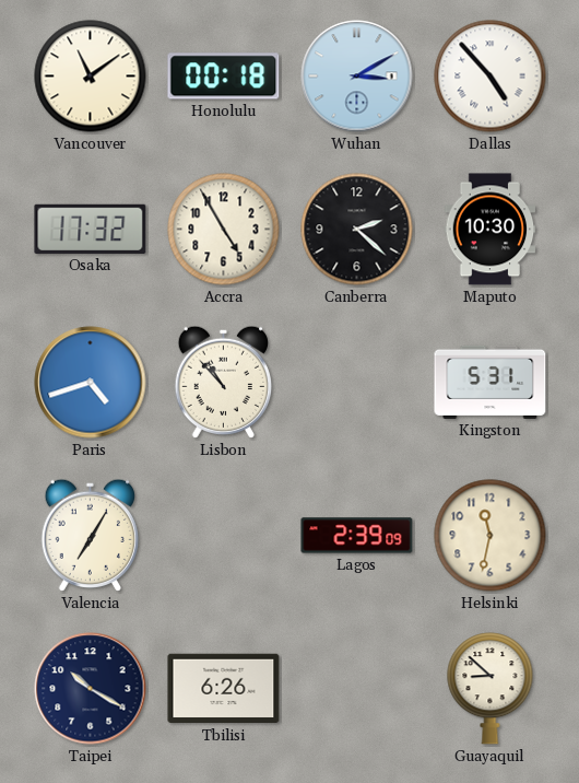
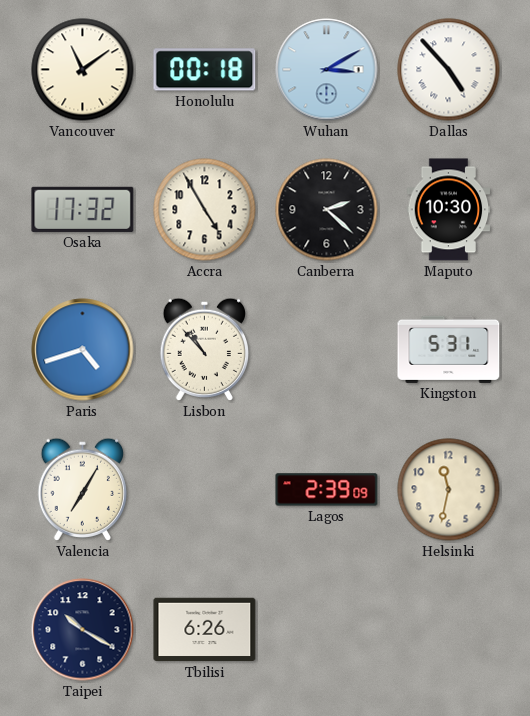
Guayaquil: 8:52 -> none (491, 689)
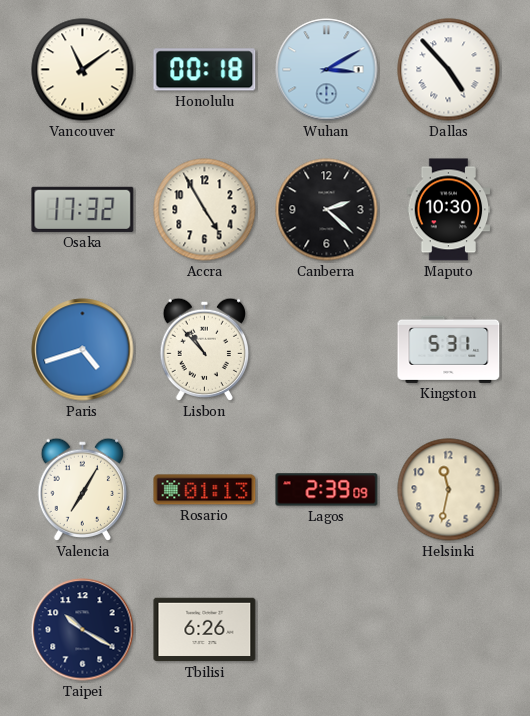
Rosario: none -> 01:13 (205, 490)
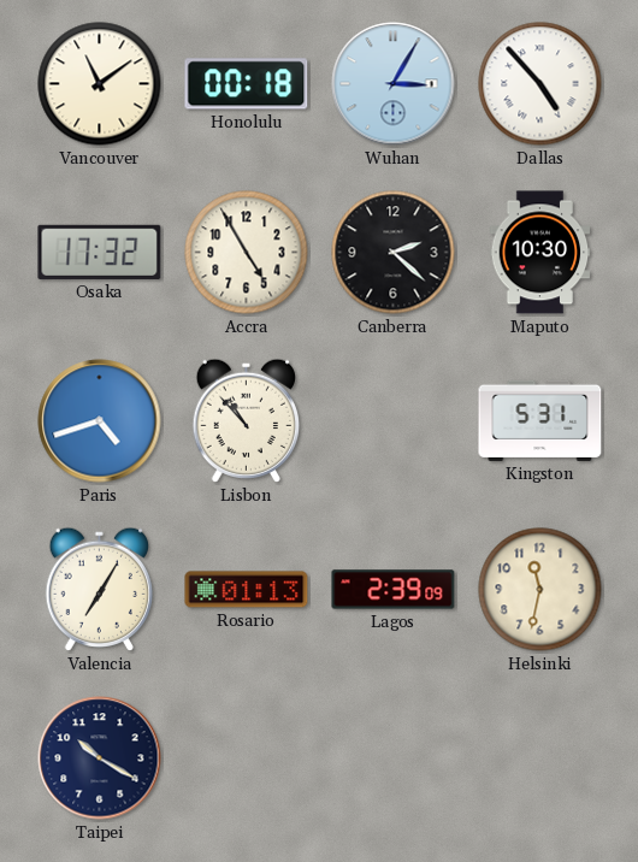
Wuhan: 3:10 -> 3:05 (394, 84)
Tbilisi: 6:26 -> none (205, 630)
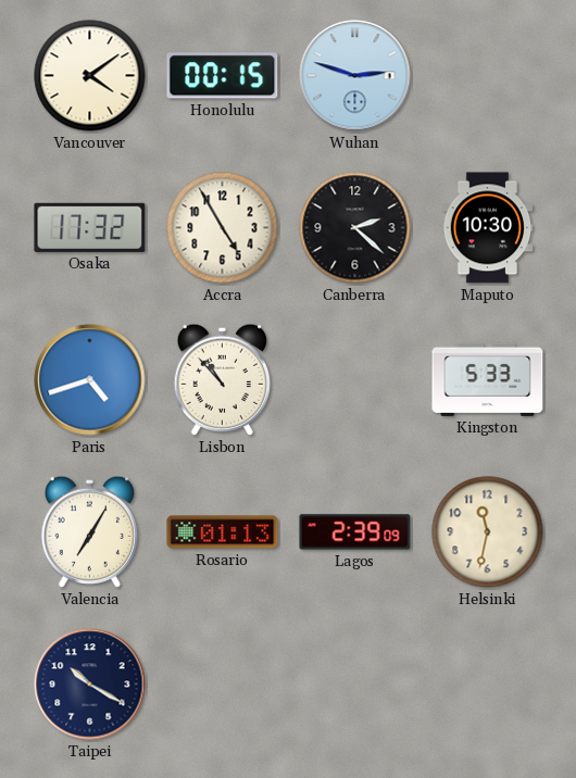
Vancouver: 11:09 -> 4:09 (90, 76)
Honolulu: 00:18 -> 00:15 (223, 76)
Wuhan: 3:05 -> 2:48 (355, 76)
Dallas: 4:53 -> none (540, 84)
Kingston: 5:31 -> 5:33 (488, 379)
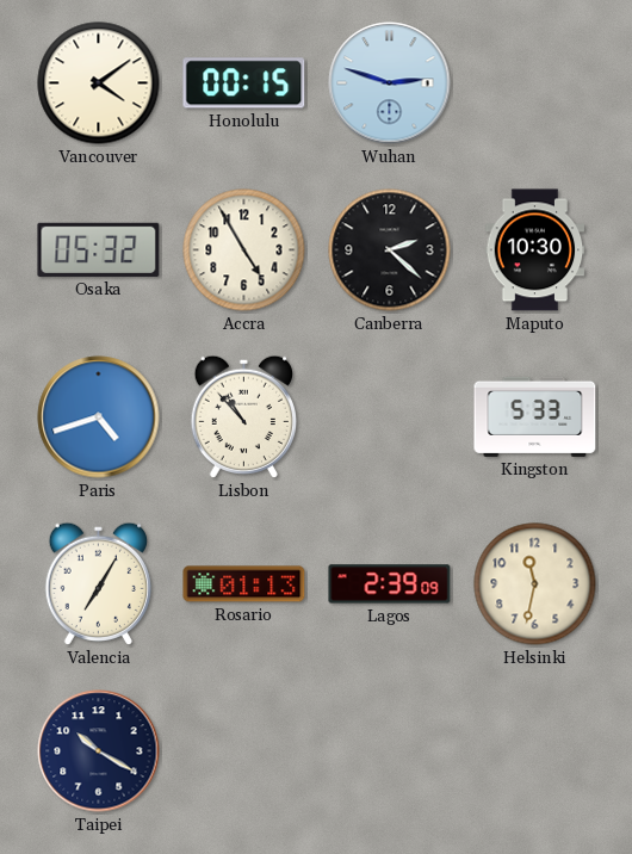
Osaka: 17:32 -> 05:32 (99, 249)
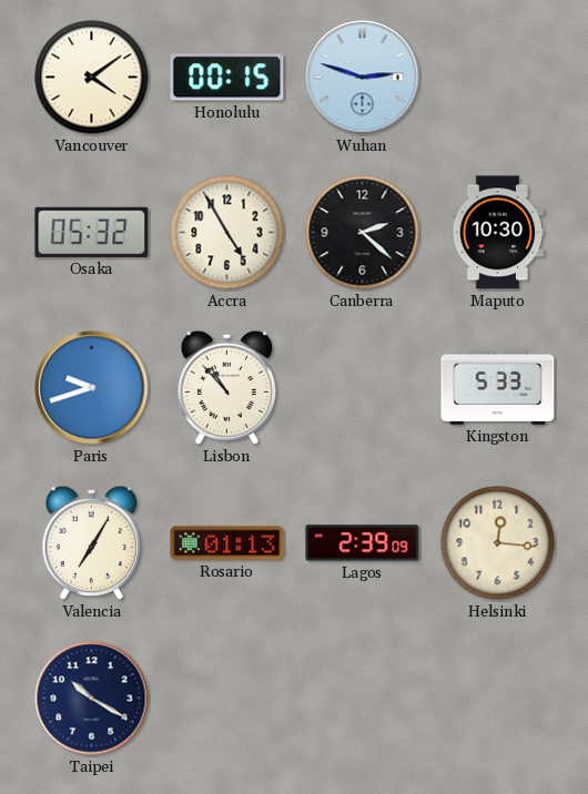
Paris: 4:42 -> 9:42 (92, 388)
Helsinki: 11:32 -> 12:16 (498, 543)
